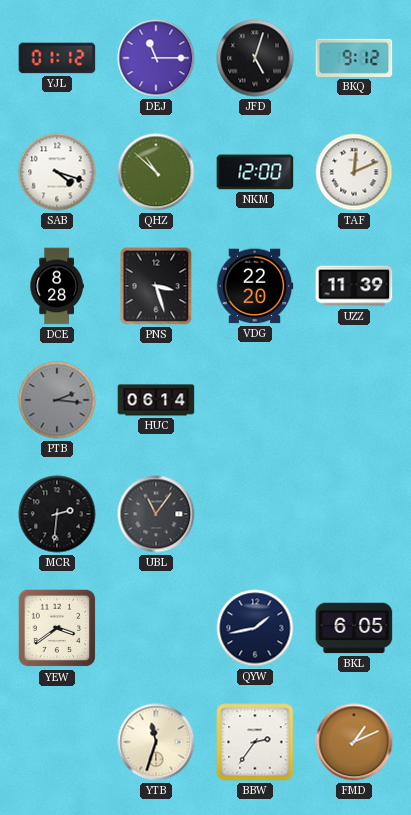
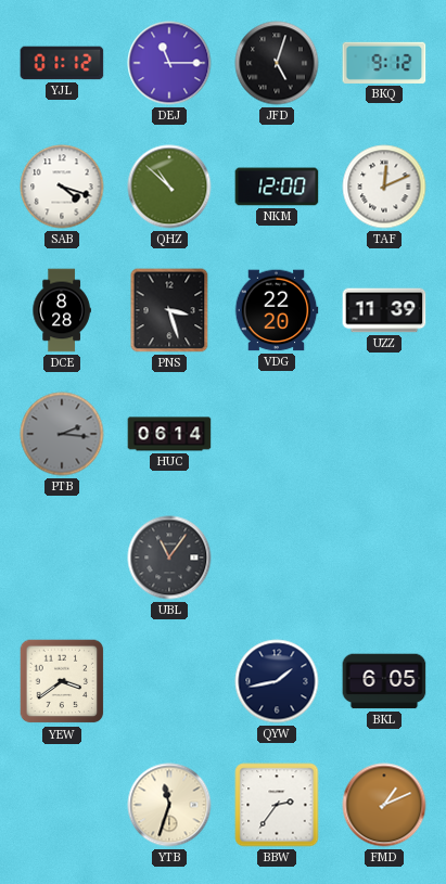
MCR: 2:31 -> none (57, 514)
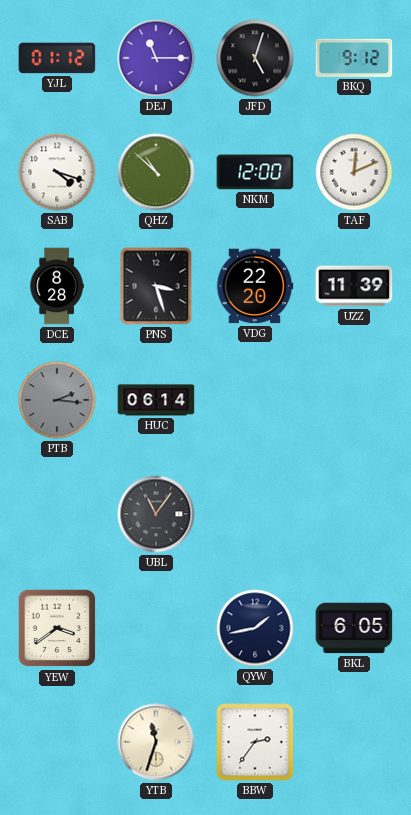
FMD: 1:11 -> none (384, 805)
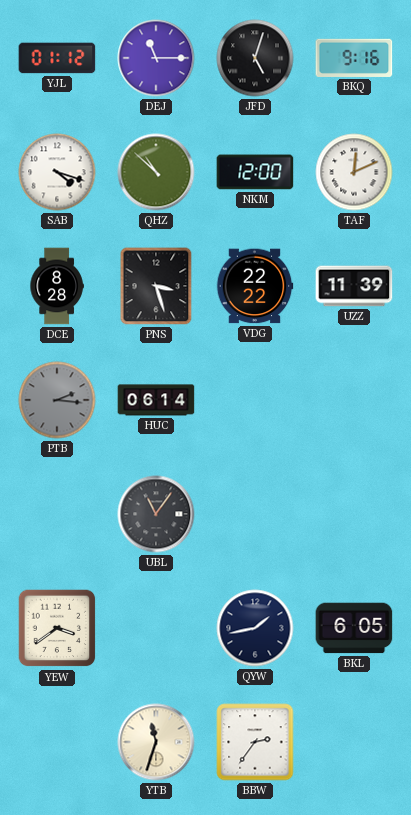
BKQ: 9:12 -> 9:16 (354, 58)
VDG: 22:20 -> 22:22 (255, 286)
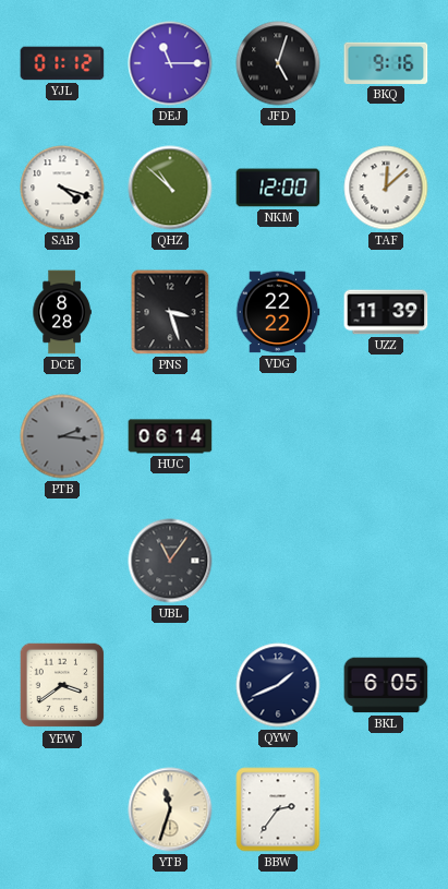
TAF: 12:11 -> 12:08 (386, 188)
QYW: 1:43 -> 1:41 (278, 685)
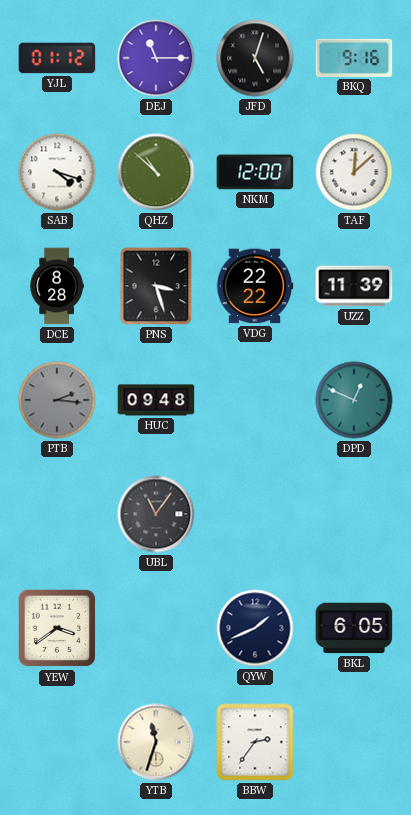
HUC: 06:14 -> 09:48 (156, 400)
DPD: none -> 12:49 (354, 400)
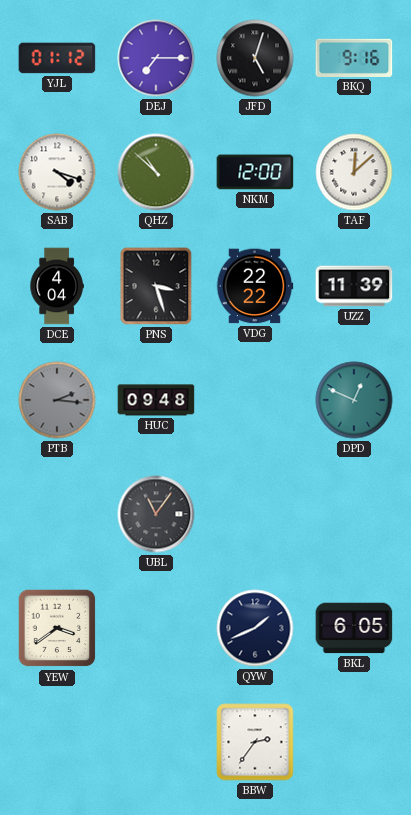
DEJ: 11:15 -> 7:15 (156, 58)
DCE: 8:28 -> 4:04 (57, 286)
YTB: 11:33 -> none (156, 742)
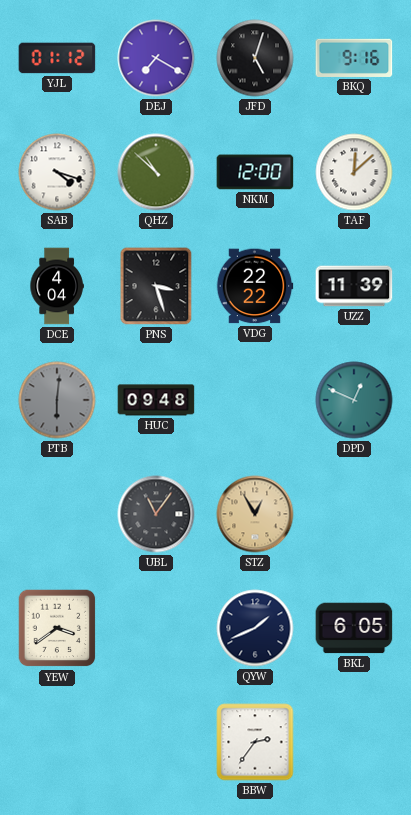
DEJ: 7:15 -> 7:20 (156, 58)
PTB: 2:16 -> 6:01 (57, 400)
STZ: none -> 12:55 (255, 514)
